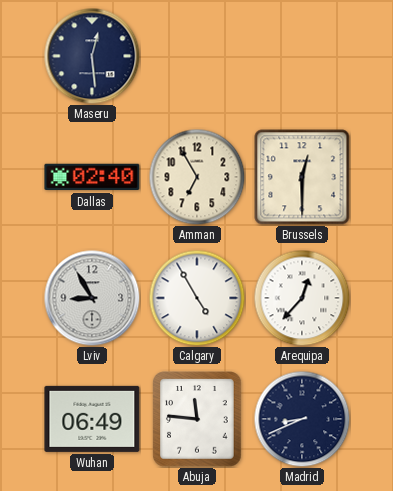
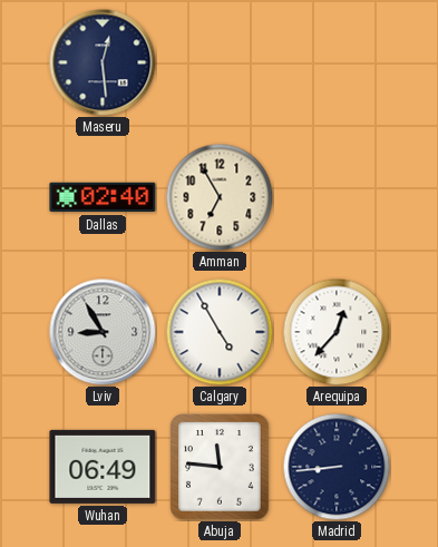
Brussels: 12:30 -> none (302, 177)
Madrid: 8:41 -> 8:44 (337, 467)
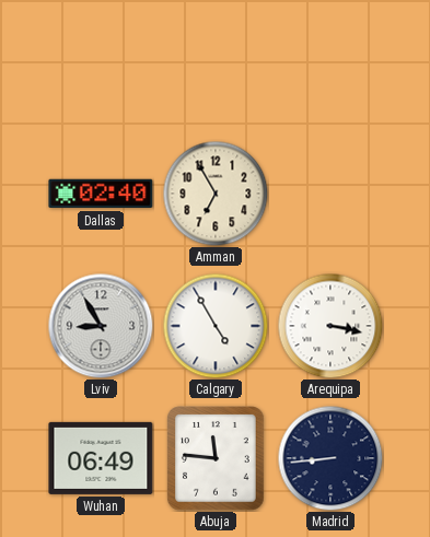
Maseru: 12:29 -> none (103, 62)
Arequipa: 12:37 -> 3:17 (330, 326)
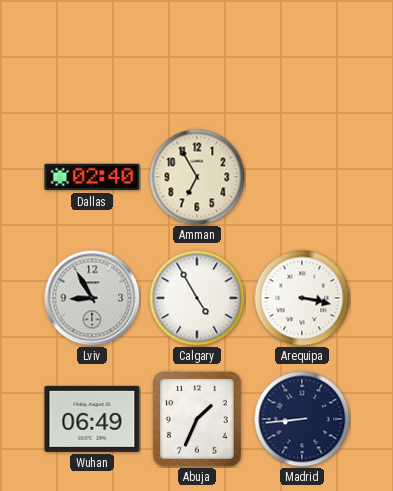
Abuja: 11:46 -> 1:34 (197, 419)
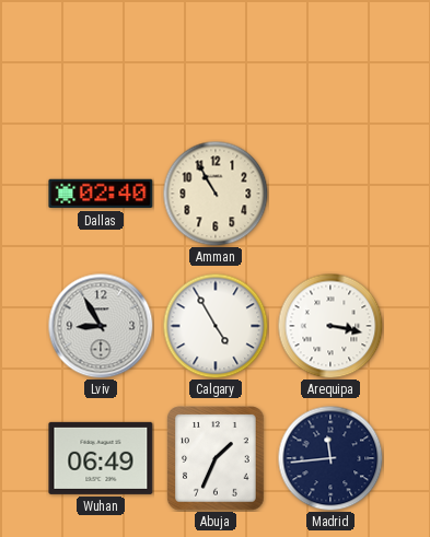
Amman: 6:55 -> 10:55 (216, 194)
Madrid: 8:44 -> 11:44 (330, 458)
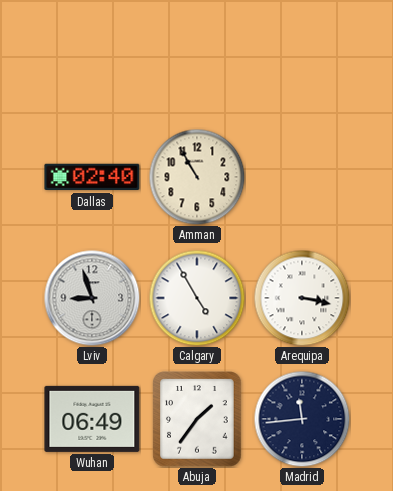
Lviv: 8:55 -> 8:57 (92, 298)
Abuja: 1:34 -> 1:36 (197, 419)
